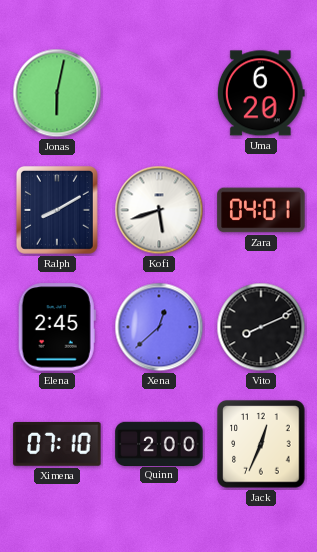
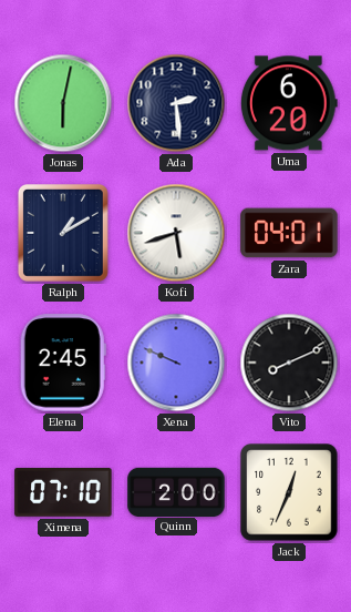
Ada: none -> 2:29 (176, 103)
Ralph: 8:10 -> 1:10 (63, 233)
Xena: 12:38 -> 9:49 (176, 363)
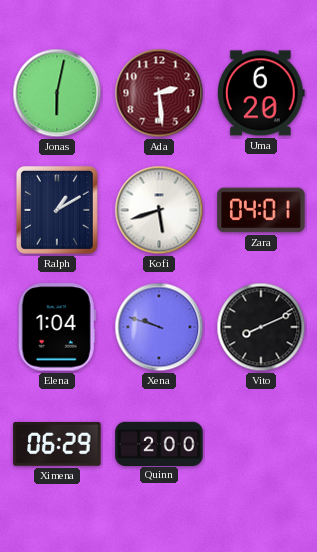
Ada dial: navy -> burgundy (159, 93)
Elena: 2:45 -> 1:04 (57, 327)
Xena: 9:49 -> 9:48 (159, 327)
Ximena: 07:10 -> 06:29 (57, 444)
Jack: 12:34 -> none (289, 492)
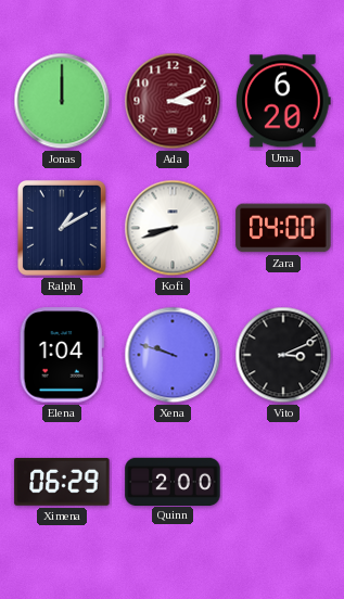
Jonas: 6:02 -> 12:00 (62, 101)
Ada: 2:29 -> 3:11 (173, 101)
Kofi: 5:42 -> 8:42 (173, 228)
Zara: 04:01 -> 04:00 (283, 228)
Vito: 8:11 -> 3:11 (283, 355)
